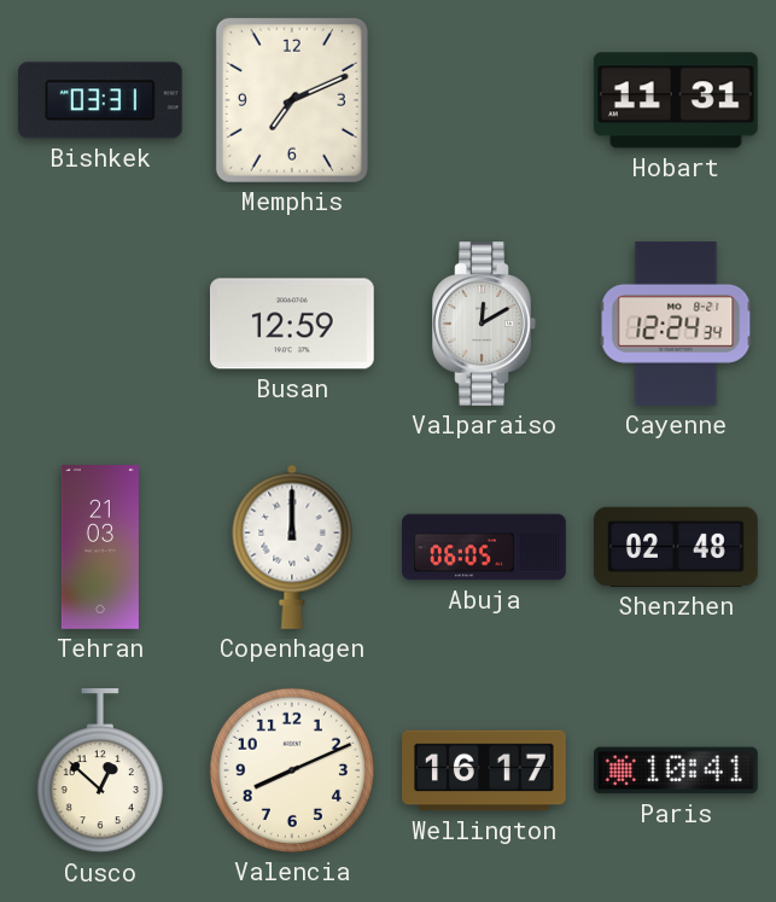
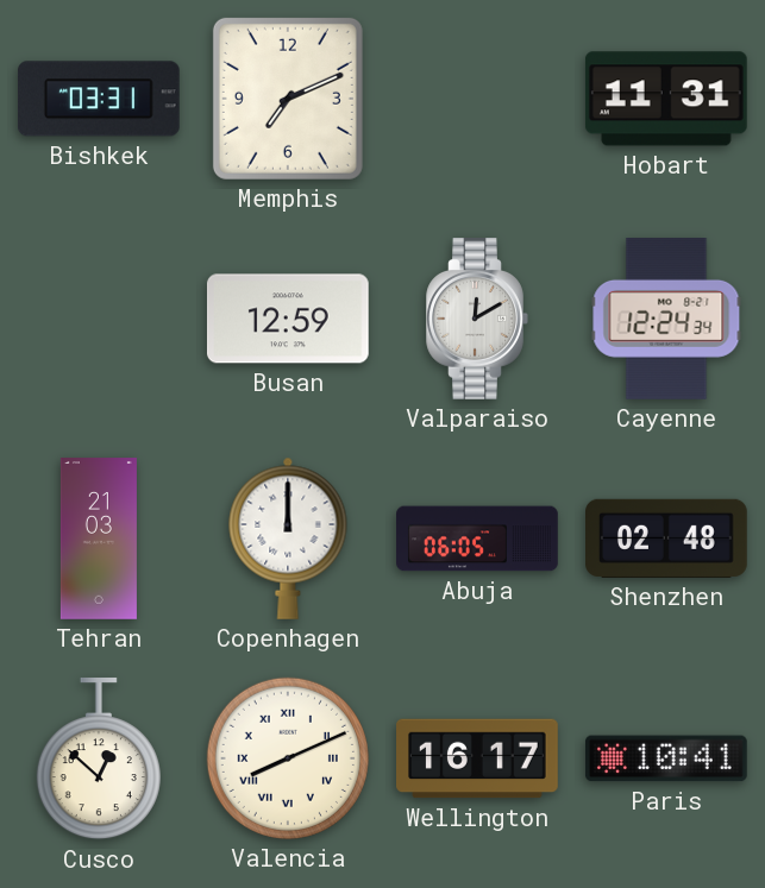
Valencia numerals: Arabic -> Roman (288, 758)
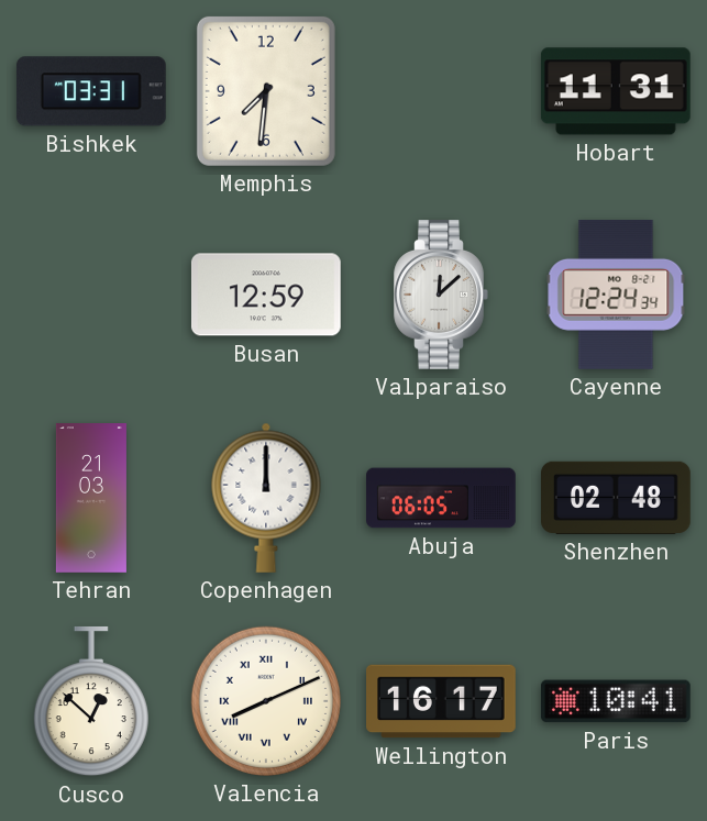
Memphis: 7:11 -> 7:31 (266, 91)
Valparaiso: 12:10 -> 12:08 (441, 296)
